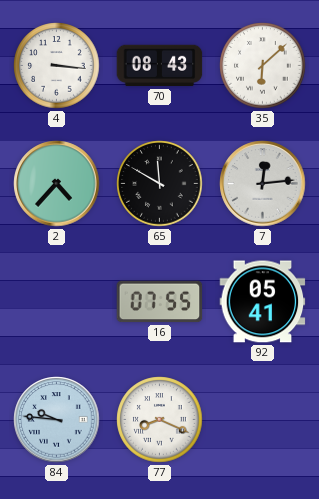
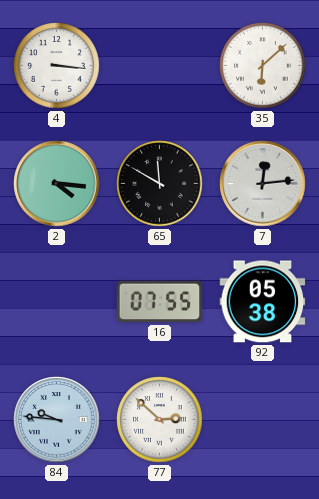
70: 08:43 -> none (160, 66)
2: 4:37 -> 4:16 (57, 184)
92: 05:41 -> 05:38 (263, 302)
77: 8:19 -> 2:52 (160, 420)
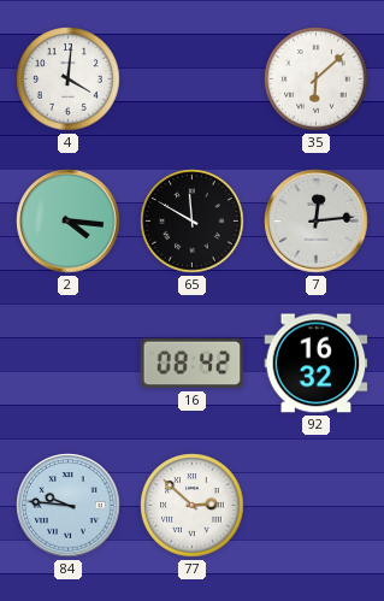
4: 3:16 -> 4:01 (69, 79)
16: 07:55 -> 08:42 (193, 364)
92: 05:38 -> 16:32 (317, 364)
